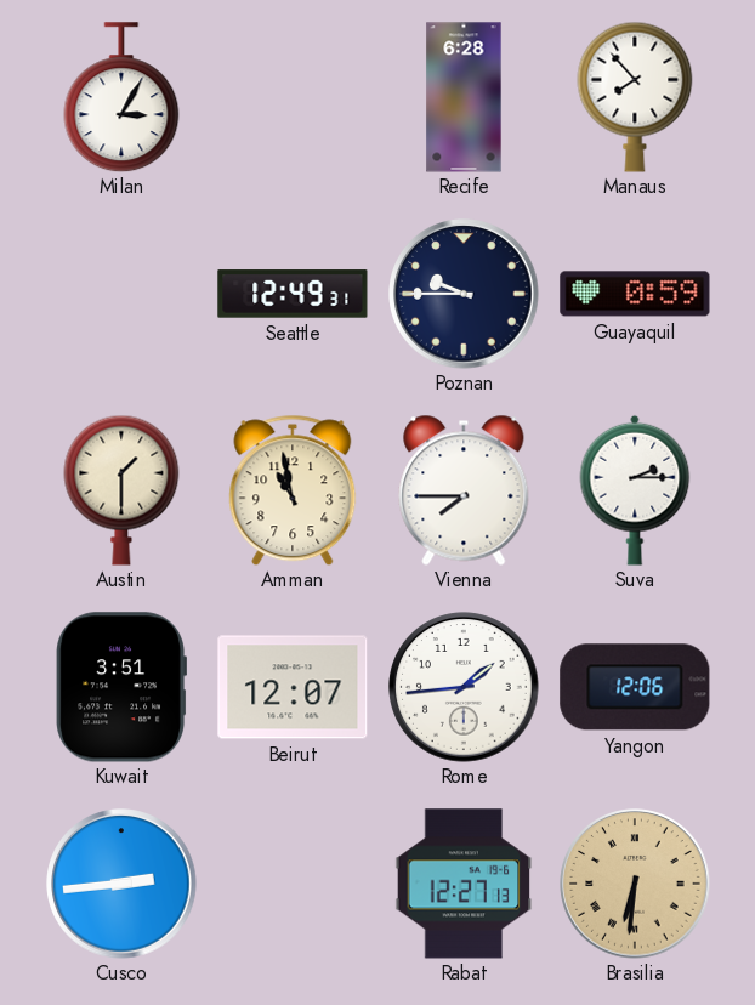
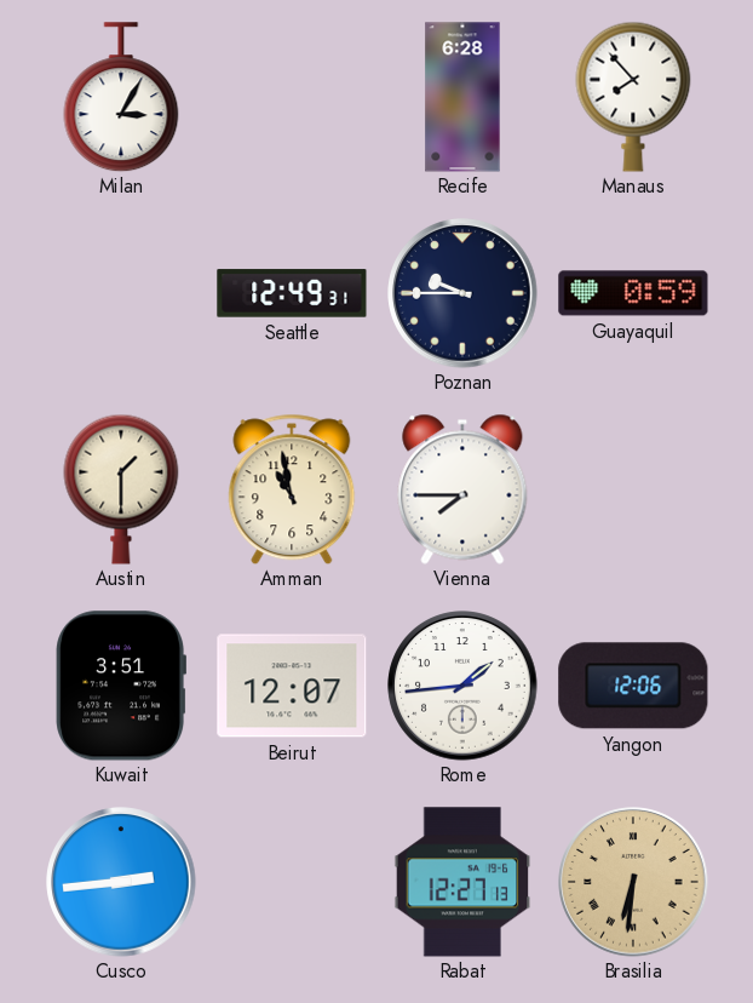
Suva: 2:15 -> none (635, 490)
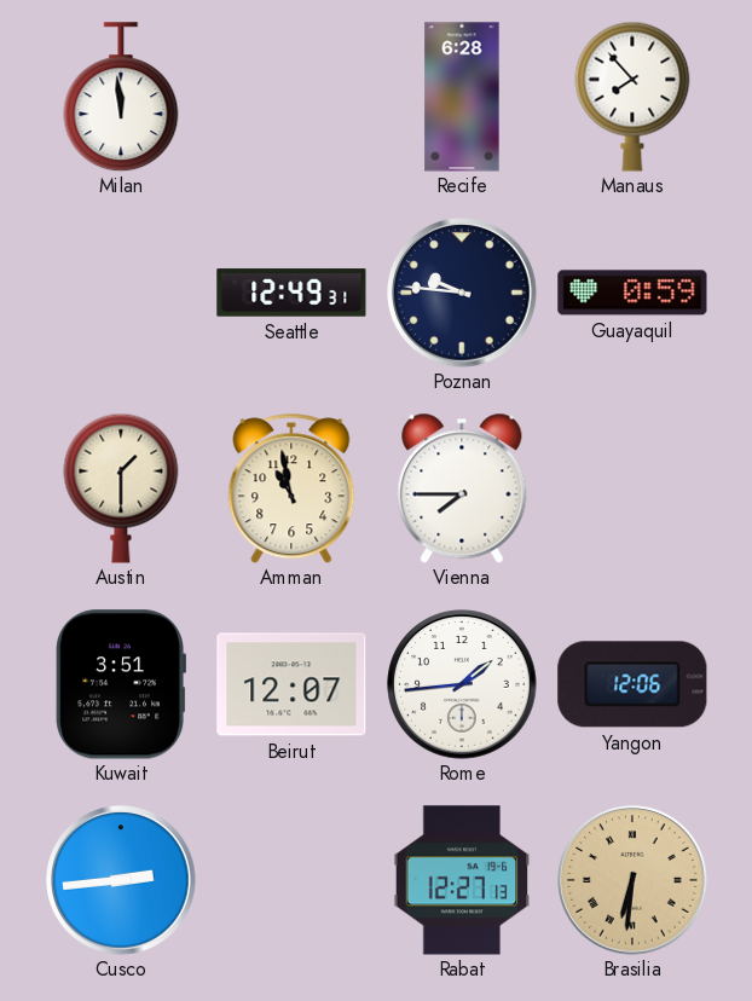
Milan: 3:05 -> 11:59 (121, 97)
Poznan: 9:45 -> 9:46 (462, 293)
